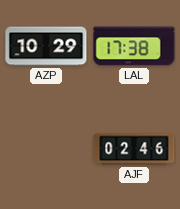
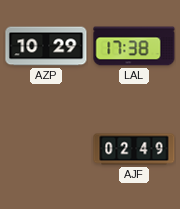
AJF: 02:46 -> 02:49 (134, 149)
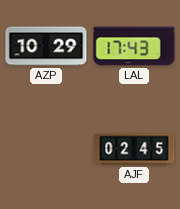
LAL: 17:38 -> 17:43 (134, 46)
AJF: 02:49 -> 02:45 (134, 149)
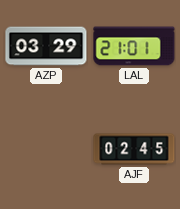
AZP: 10:29 -> 03:29 (46, 46)
LAL: 17:43 -> 21:01 (134, 46)
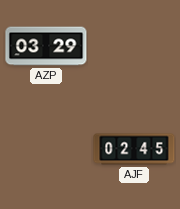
LAL: 21:01 -> none (134, 46)
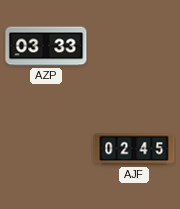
AZP: 03:29 -> 03:33 (46, 46)
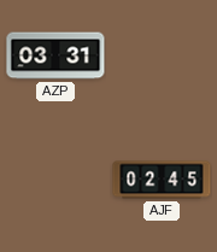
AZP: 03:33 -> 03:31 (55, 55)
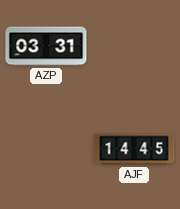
AJF: 02:45 -> 14:45 (134, 149)
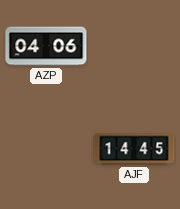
AZP: 03:31 -> 04:06 (46, 46)
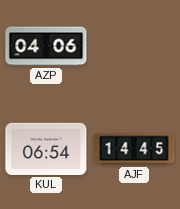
KUL: none -> 06:54 (46, 149)
